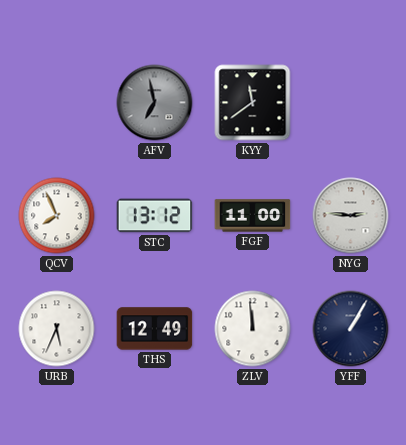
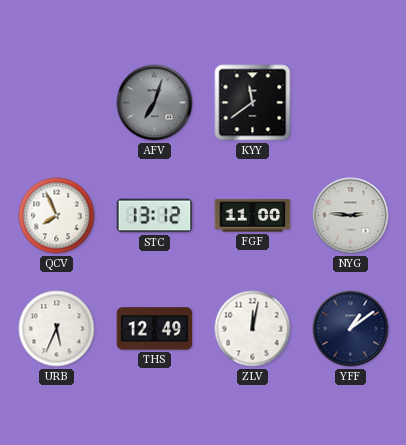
AFV: 6:58 -> 7:03 (155, 103)
ZLV: 11:59 -> 12:02 (253, 329)
YFF: 1:05 -> 1:09 (351, 329)
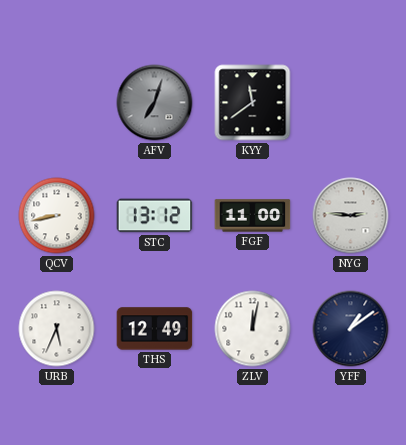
QCV: 7:56 -> 8:43 (57, 216)
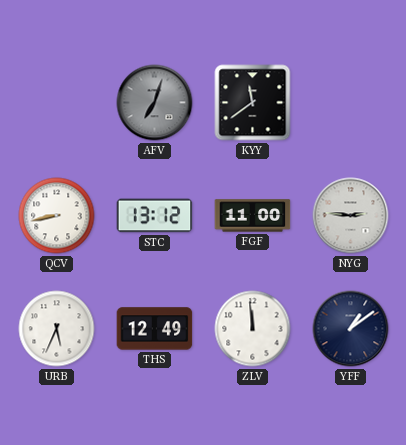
ZLV: 12:02 -> 11:59 (253, 329)
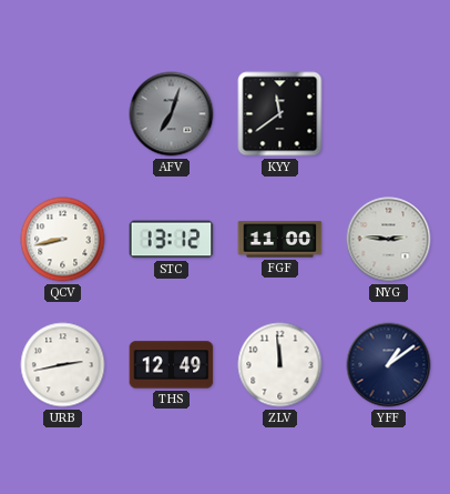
URB: 5:34 -> 2:43 (63, 365)
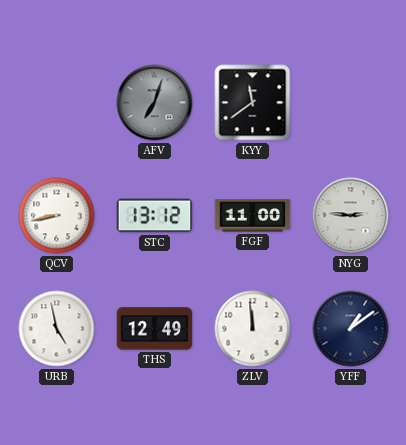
URB: 2:43 -> 4:58 (57, 329)
